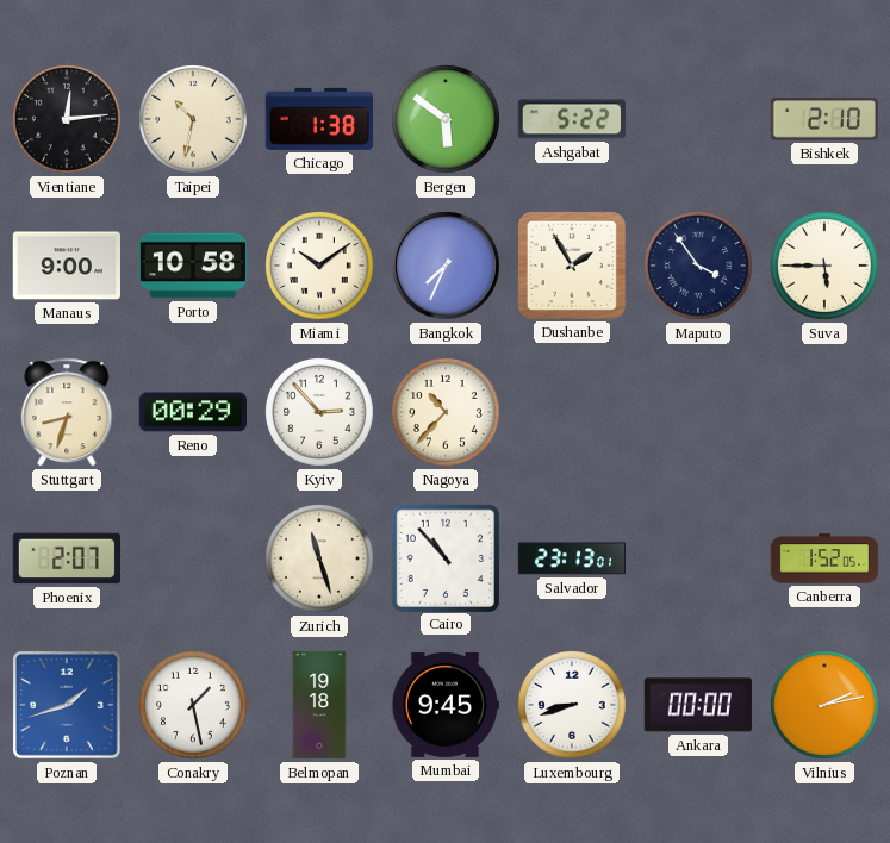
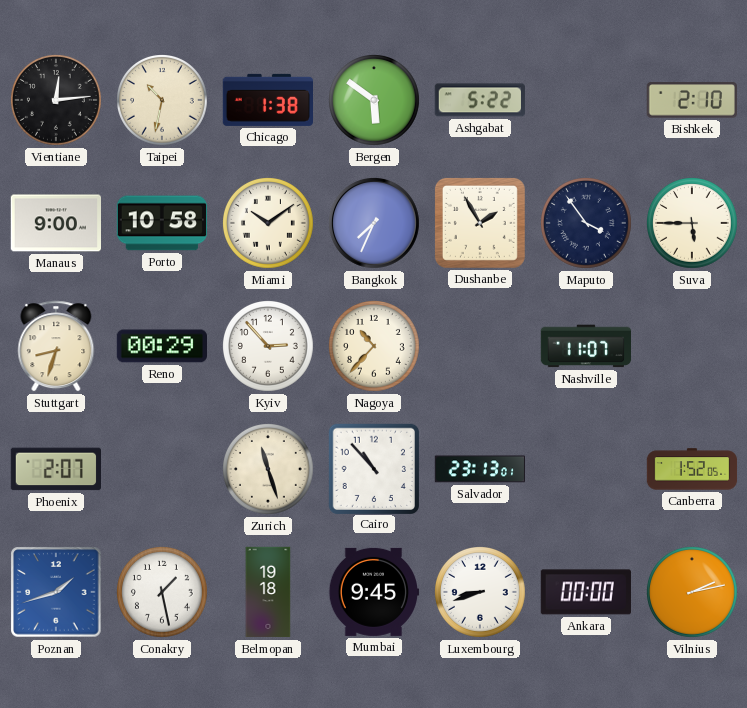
Nashville: none -> 11:07 (585, 346)
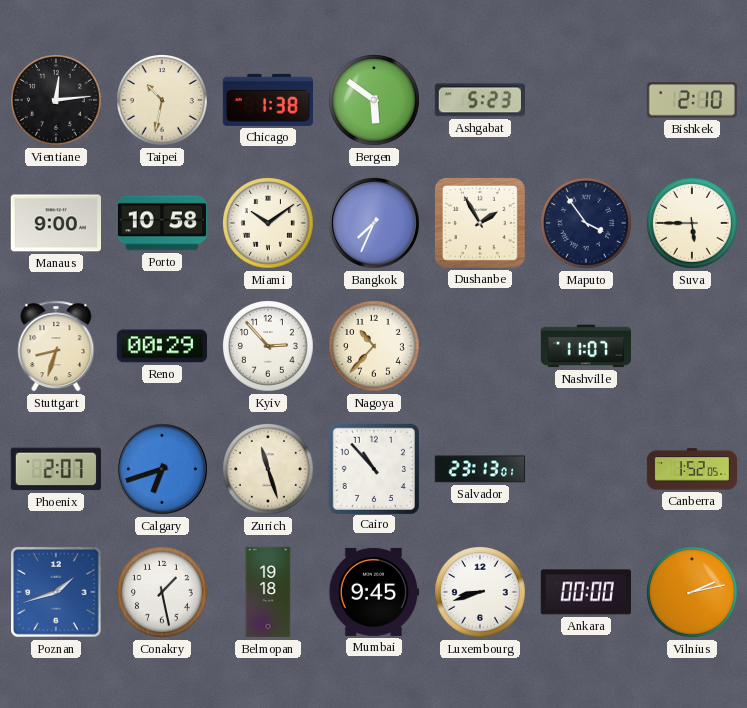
Ashgabat: 5:22 -> 5:23 (480, 100)
Calgary: none -> 6:42 (162, 469)
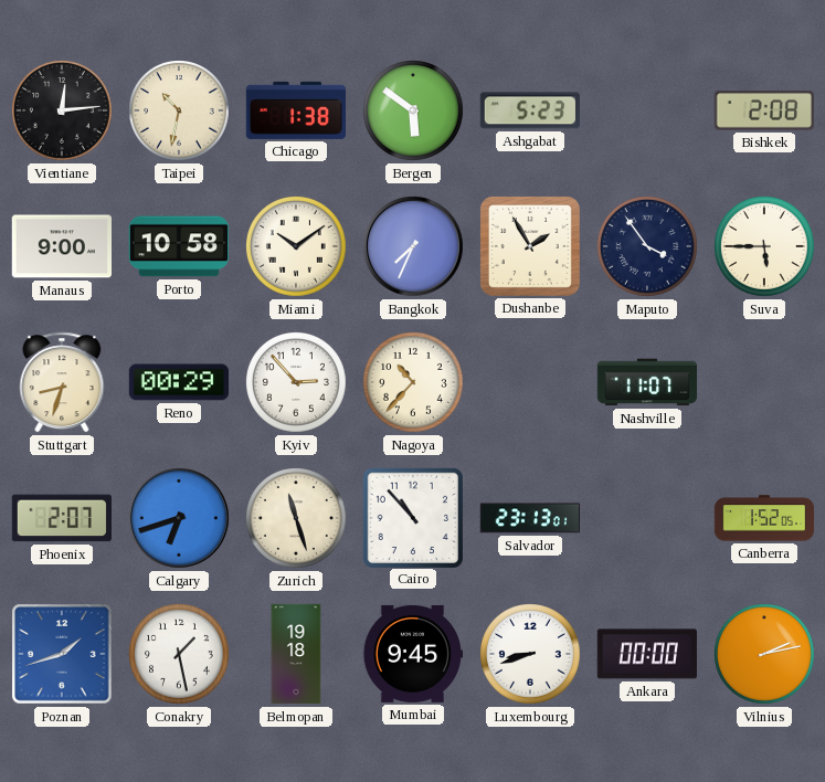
Bishkek: 2:10 -> 2:08 (764, 110)
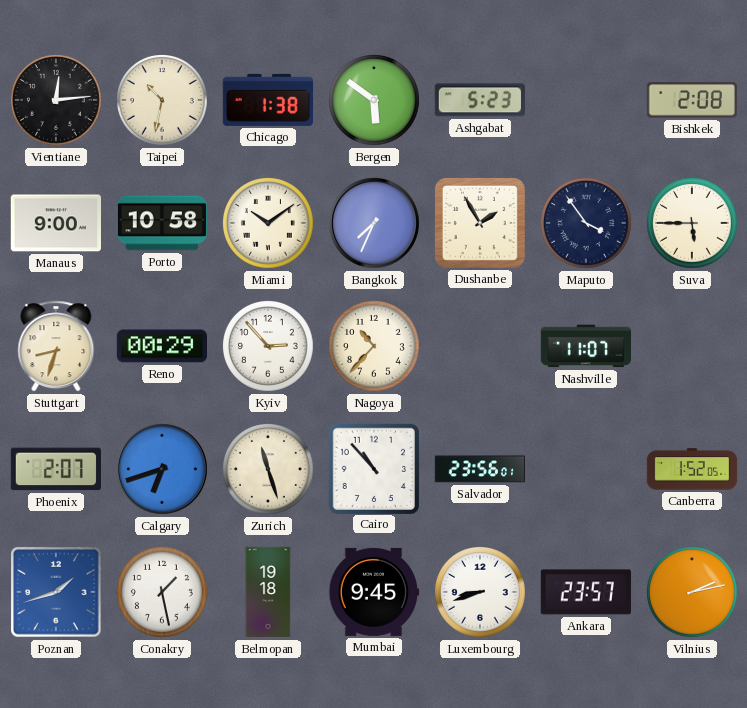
Salvador: 23:13 -> 23:56 (479, 469)
Ankara: 00:00 -> 23:57 (586, 592)
